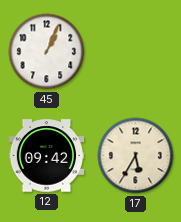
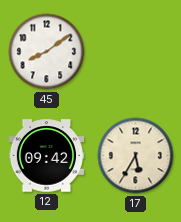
45: 1:04 -> 8:09 (47, 52)
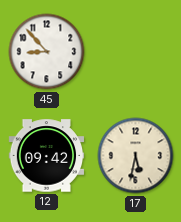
45: 8:09 -> 8:53 (47, 52)
17: 5:35 -> 5:32 (136, 156)
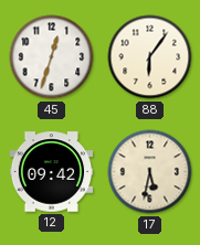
45: 8:53 -> 12:33 (52, 57)
88: none -> 6:06 (150, 57)
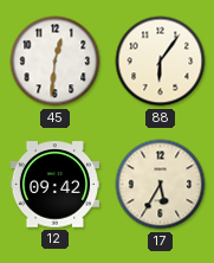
45: 12:33 -> 12:31 (56, 62)
17: 5:32 -> 5:35 (161, 185)
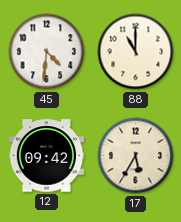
45: 12:31 -> 4:31 (47, 52)
88: 6:06 -> 11:00 (136, 52)
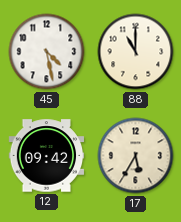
45: 4:31 -> 4:28 (47, 52)
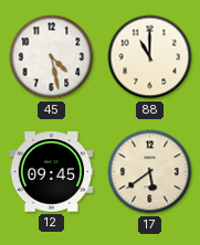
12: 09:42 -> 09:45 (52, 172)
17: 5:35 -> 5:39 (150, 172)
